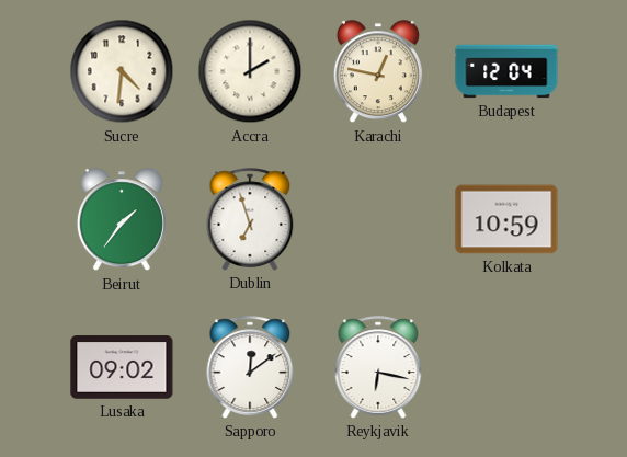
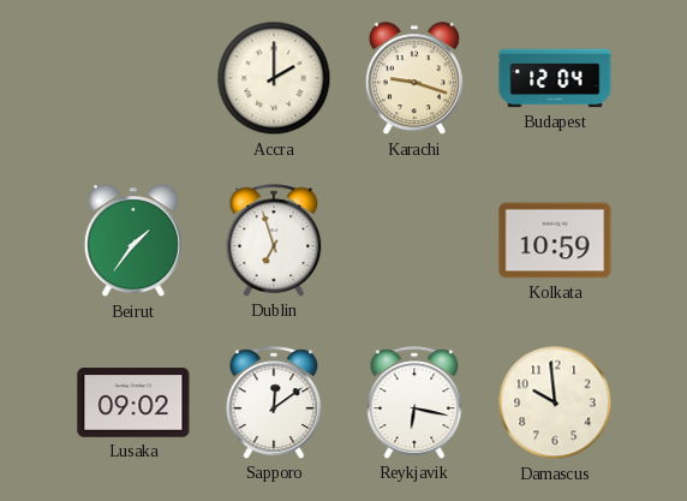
Sucre: 4:31 -> none (122, 71)
Karachi: 12:47 -> 9:18 (414, 79)
Damascus: none -> 9:59 (555, 402)
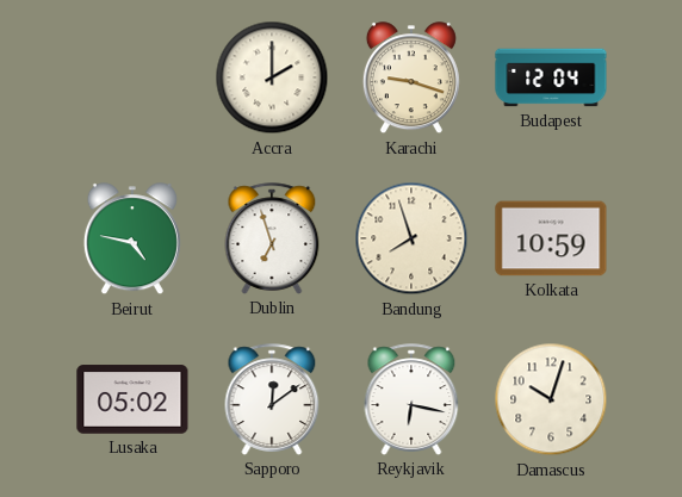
Beirut: 1:36 -> 4:47 (132, 240)
Bandung: none -> 7:57 (411, 238)
Lusaka: 09:02 -> 05:02 (132, 399)
Damascus: 9:59 -> 10:03 (551, 399)
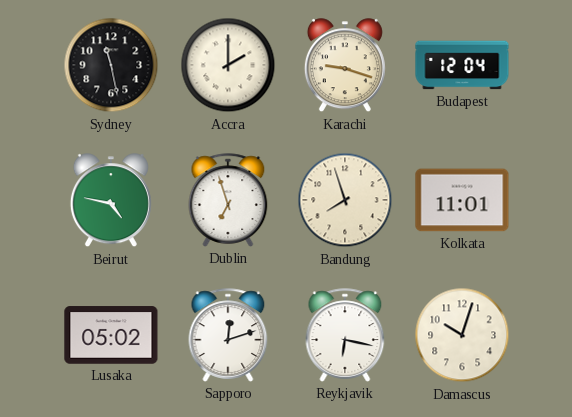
Sydney: none -> 11:28 (111, 65)
Kolkata: 10:59 -> 11:01 (462, 200)
Sapporo: 12:09 -> 12:12 (228, 335)
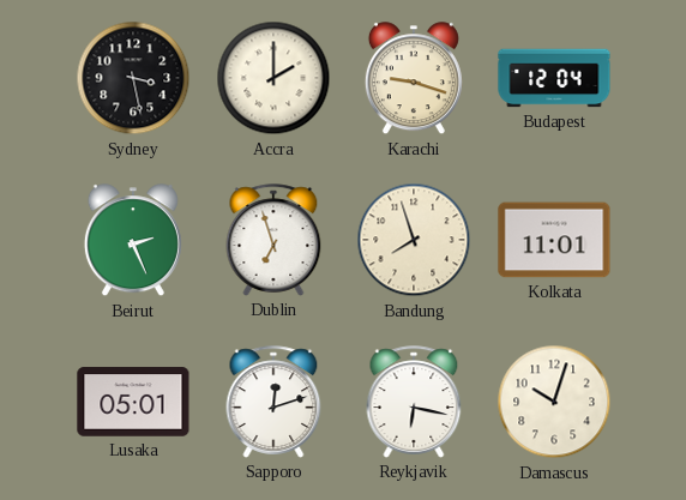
Sydney: 11:28 -> 3:28 (133, 78)
Beirut: 4:47 -> 2:26 (133, 241)
Lusaka: 05:02 -> 05:01 (133, 402)
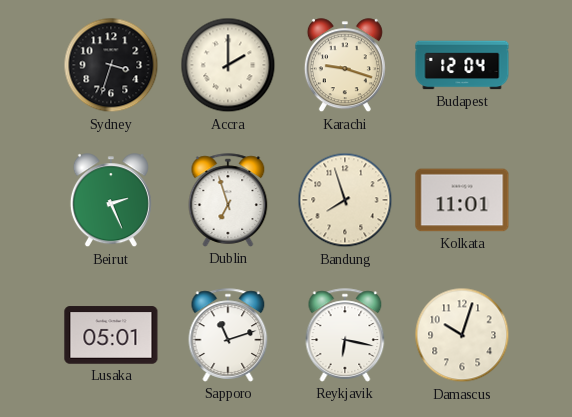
Sydney: 3:28 -> 3:33 (111, 65)
Sapporo: 12:12 -> 11:12 (228, 335)
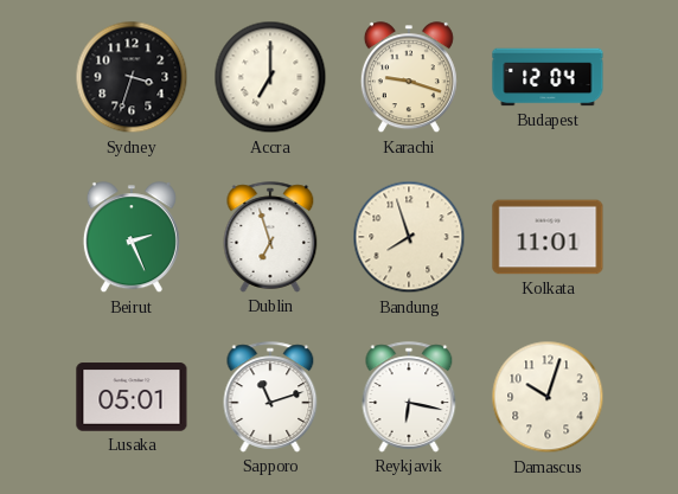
Accra: 2:00 -> 7:00 (270, 77)
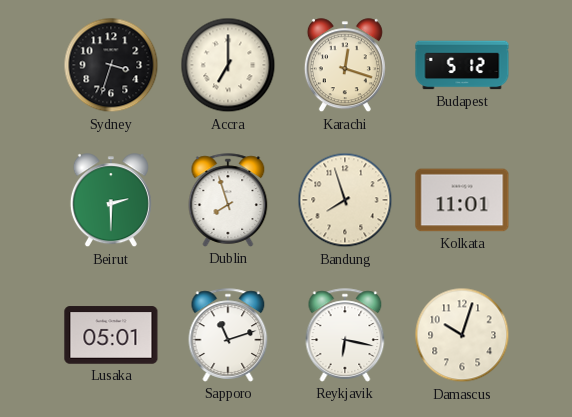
Karachi: 9:18 -> 12:18 (345, 66)
Budapest: 12:04 -> 5:12 (462, 65)
Beirut: 2:26 -> 2:30 (111, 201)
Dublin: 6:57 -> 7:57 (228, 200)
